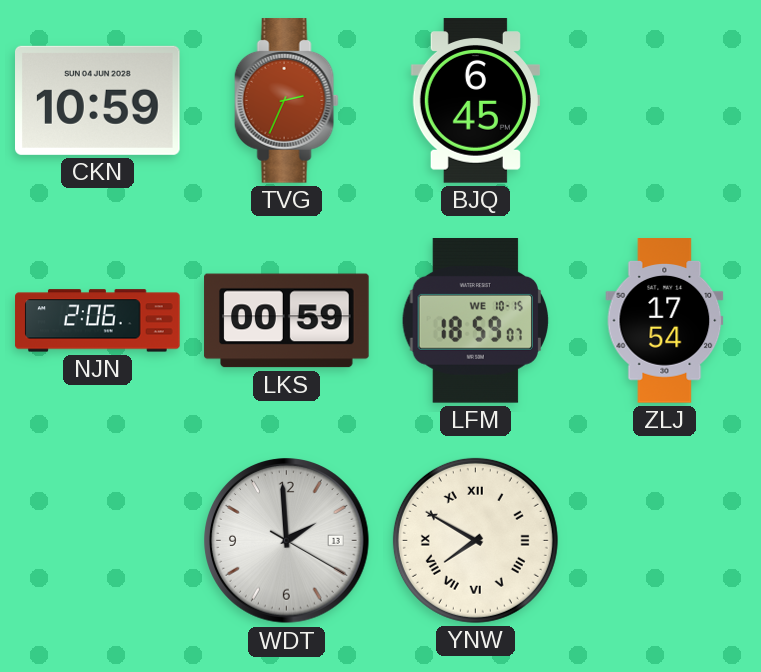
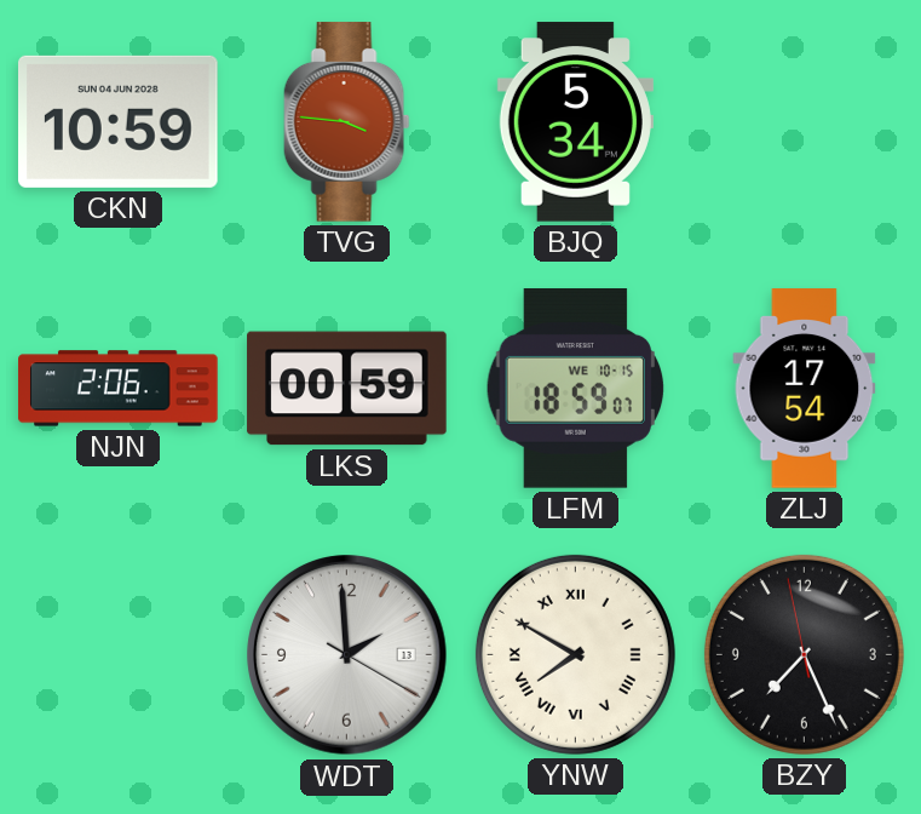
TVG: 2:34 -> 3:46 (346, 122)
BJQ: 6:45 -> 5:34 (575, 122)
BZY: none -> 7:25 (804, 654)
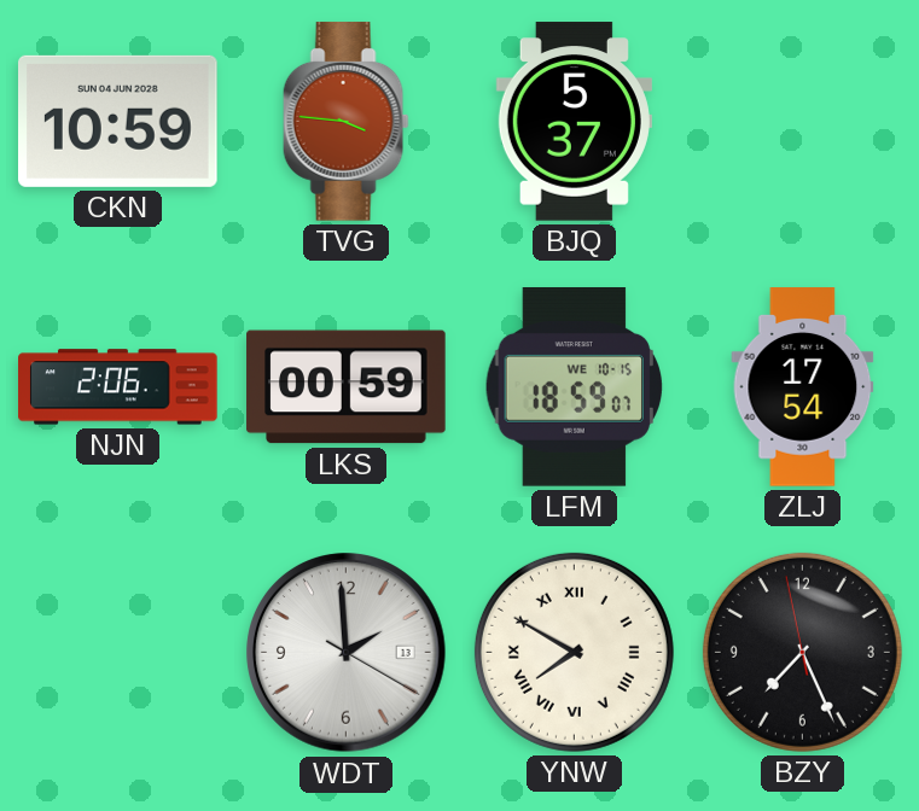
BJQ: 5:34 -> 5:37 (574, 122)
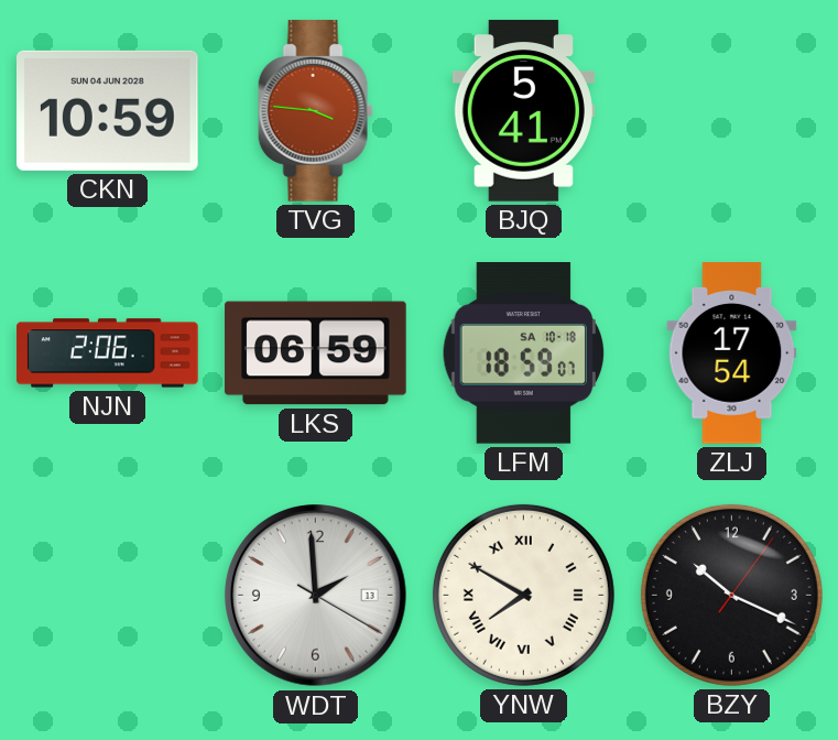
BJQ: 5:37 -> 5:41 (523, 111)
LKS: 00:59 -> 06:59 (316, 353)
LFM date: WE 10-15 -> SA 10-18 (524, 353)
BZY: 7:25 -> 10:19 (731, 595)
